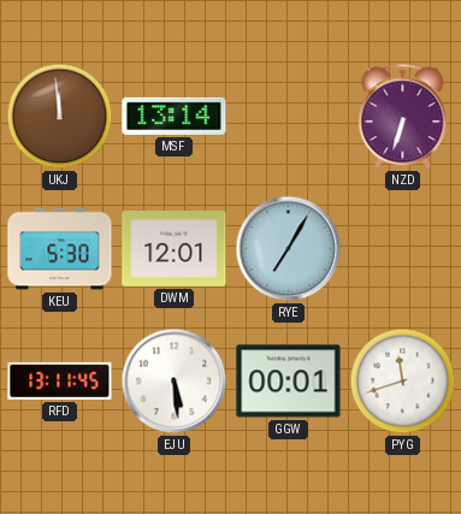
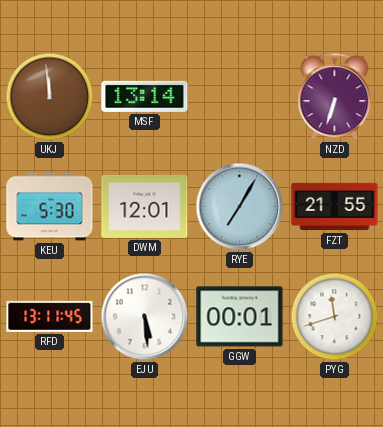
FZT: none -> 21:55 (335, 207)
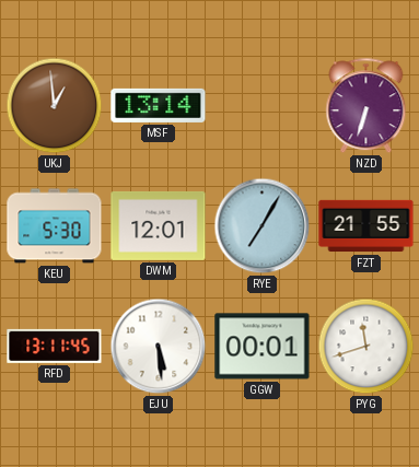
UKJ: 11:59 -> 12:59 (55, 106)
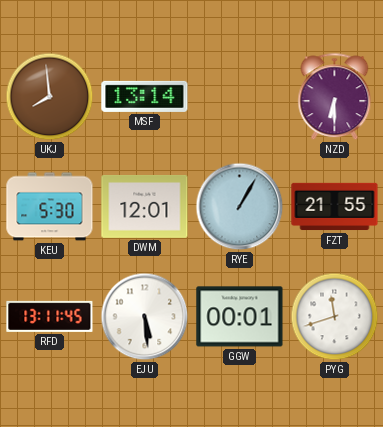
UKJ: 12:59 -> 7:59 (50, 97)
NZD: 6:33 -> 6:30 (335, 97)
RYE: 7:05 -> 1:05 (240, 207)
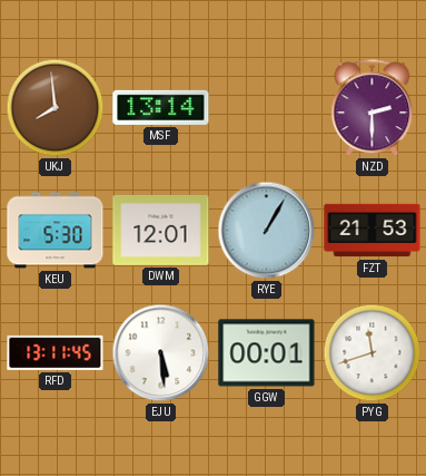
NZD: 6:30 -> 2:30 (373, 108)
FZT: 21:55 -> 21:53 (373, 231)
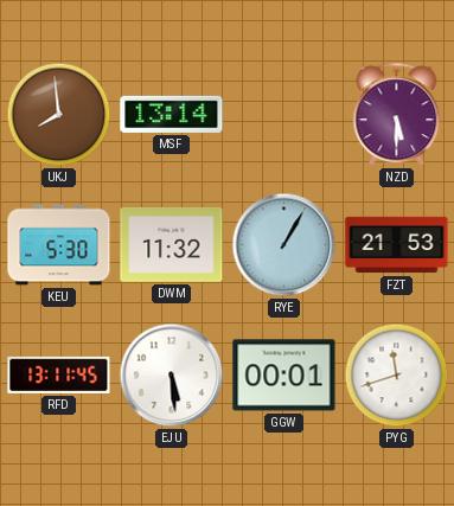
NZD: 2:30 -> 5:30 (397, 115)
DWM: 12:01 -> 11:32 (172, 244)
